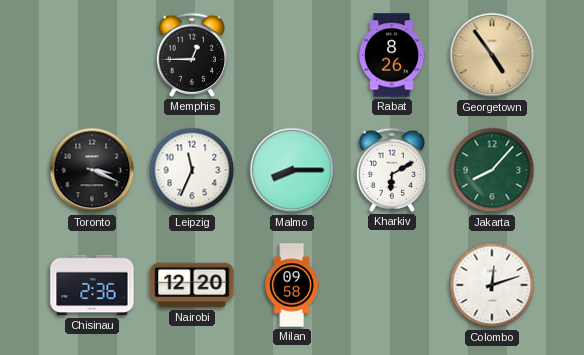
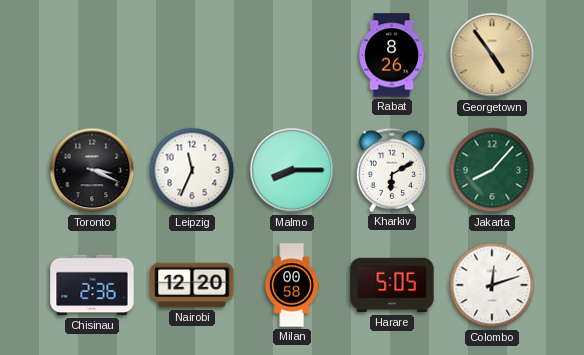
Memphis: 12:45 -> none (191, 55)
Milan: 09:58 -> 00:58 (292, 285)
Harare: none -> 5:05 (392, 285)
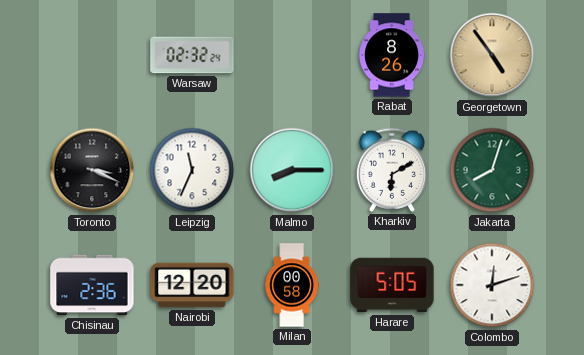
Warsaw: none -> 02:32 (192, 55)
Jakarta: 8:07 -> 8:03 (492, 170)
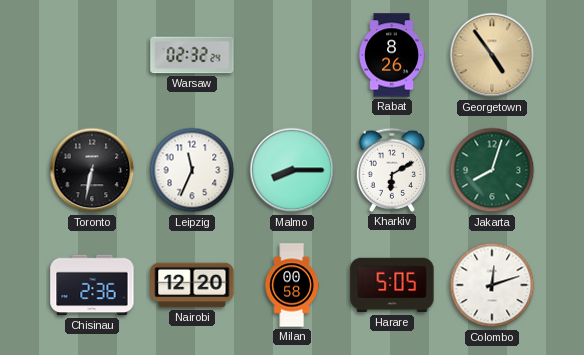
Toronto: 3:19 -> 6:32 (92, 170)
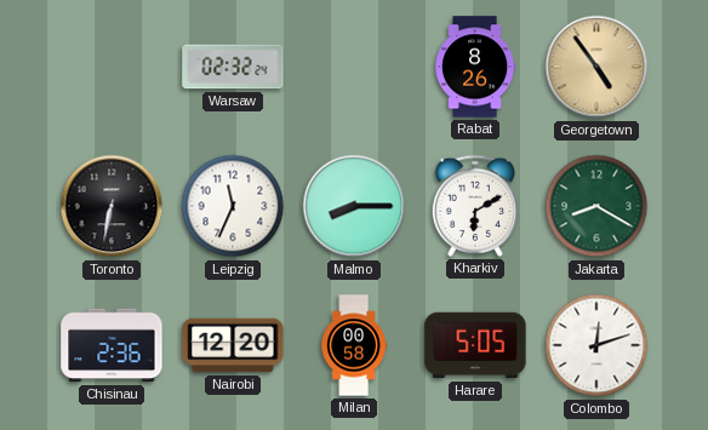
Jakarta: 8:03 -> 8:20 (596, 206)
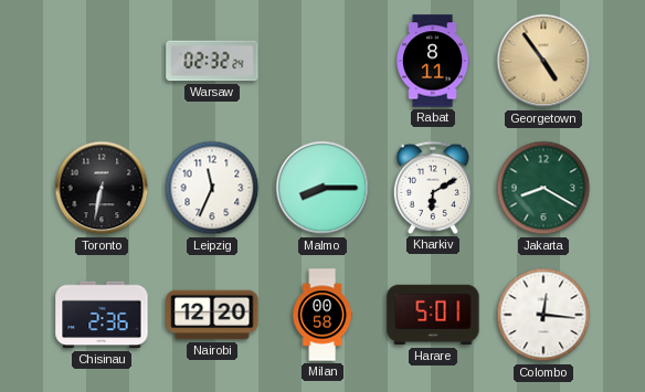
Rabat: 8:26 -> 8:11 (433, 61)
Harare: 5:05 -> 5:01 (433, 315)
Colombo: 12:12 -> 12:16 (543, 315)
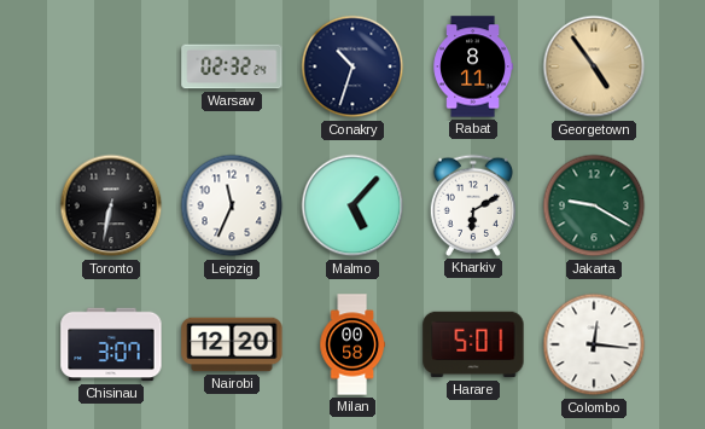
Conakry: none -> 10:33 (353, 66)
Malmo: 8:15 -> 5:07 (353, 205)
Jakarta: 8:20 -> 9:20 (594, 205)
Chisinau: 2:36 -> 3:07 (111, 344)
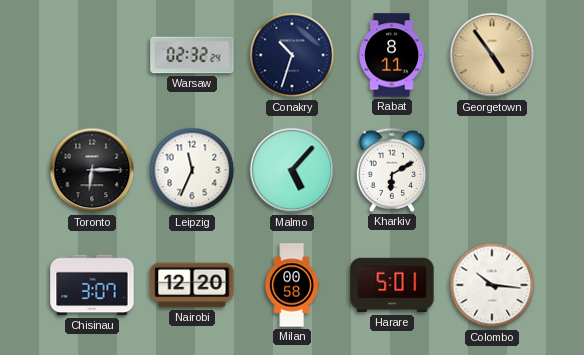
Toronto: 6:32 -> 6:15 (92, 170)
Jakarta: 9:20 -> none (594, 205)
Colombo: 12:16 -> 10:16 (492, 285)
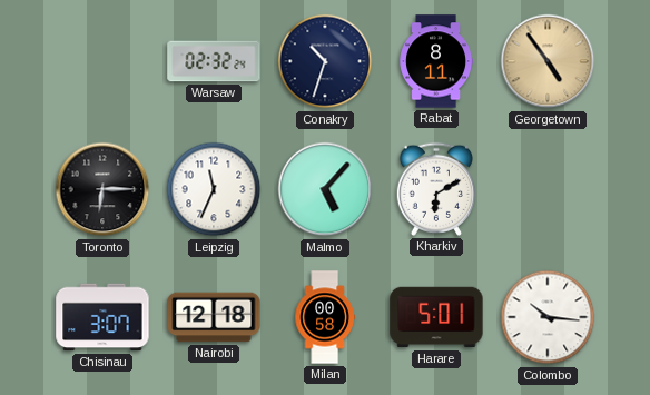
Nairobi: 12:20 -> 12:18 (214, 317)
